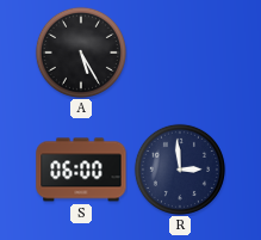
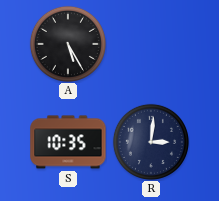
S: 06:00 -> 10:35 (68, 142)
R: 2:59 -> 3:01 (151, 142)
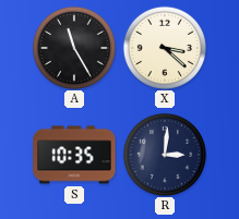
A: 5:25 -> 11:25 (74, 48)
X: none -> 3:22 (165, 48)
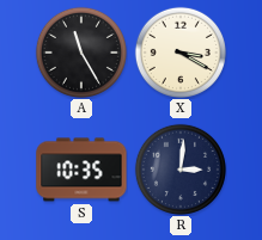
X: 3:22 -> 3:20 (181, 53)
